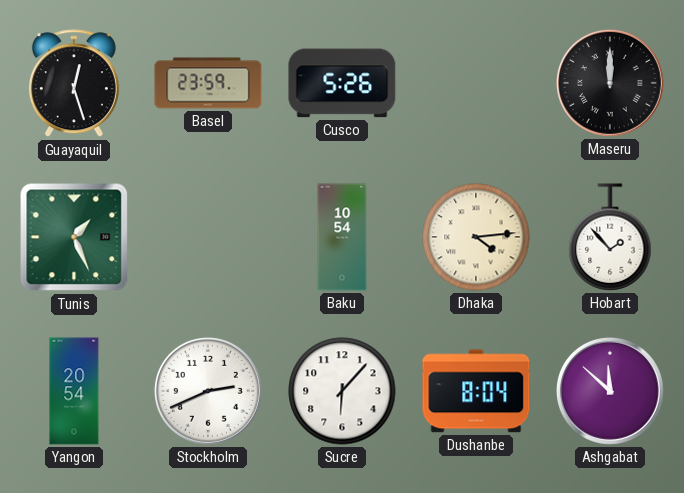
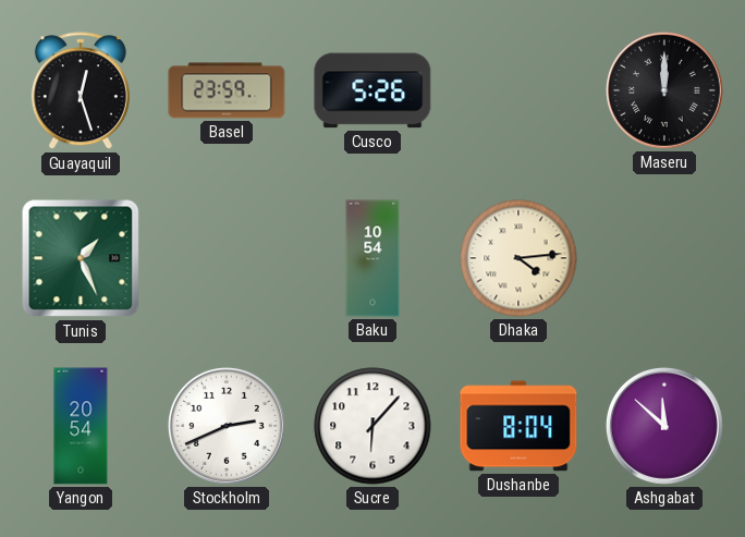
Hobart: 1:53 -> none (610, 237)
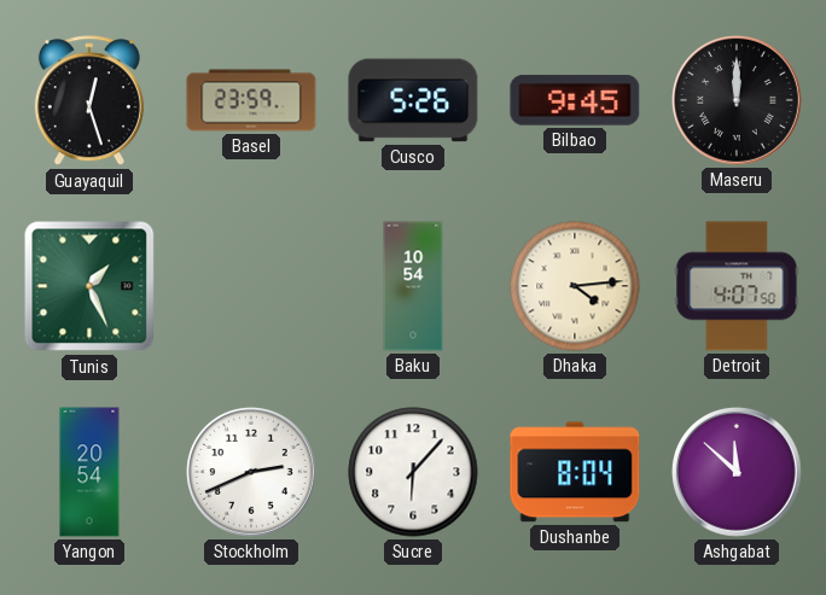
Bilbao: none -> 9:45 (575, 100)
Detroit: none -> 4:07 (737, 286)
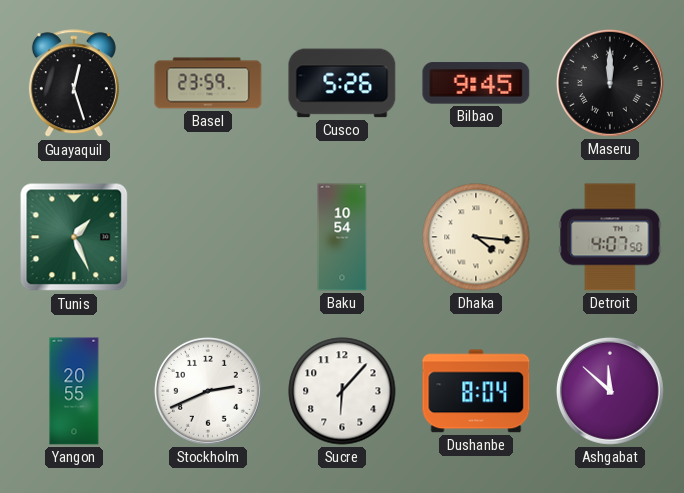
Dhaka: 4:14 -> 4:16 (476, 237)
Yangon: 20:54 -> 20:55 (74, 391)
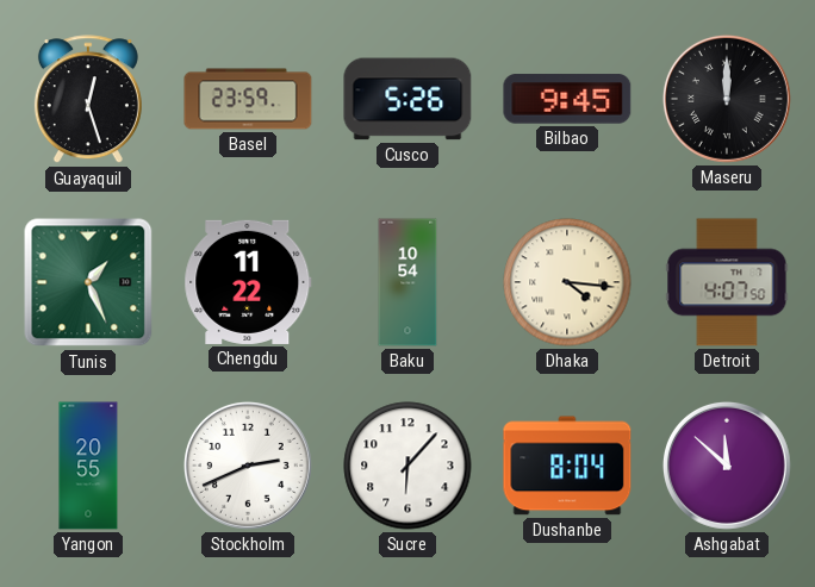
Chengdu: none -> 11:22 (248, 282)
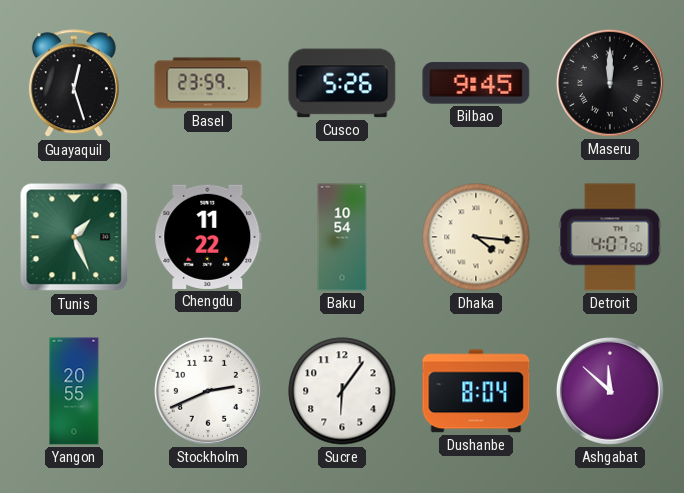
Sucre: 6:07 -> 6:06 (342, 391)
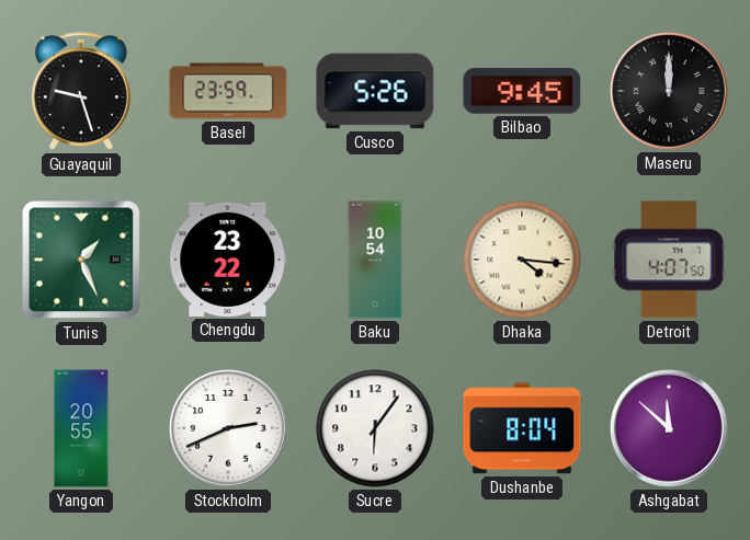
Guayaquil: 12:27 -> 9:27 (81, 92)
Chengdu: 11:22 -> 23:22 (228, 260)
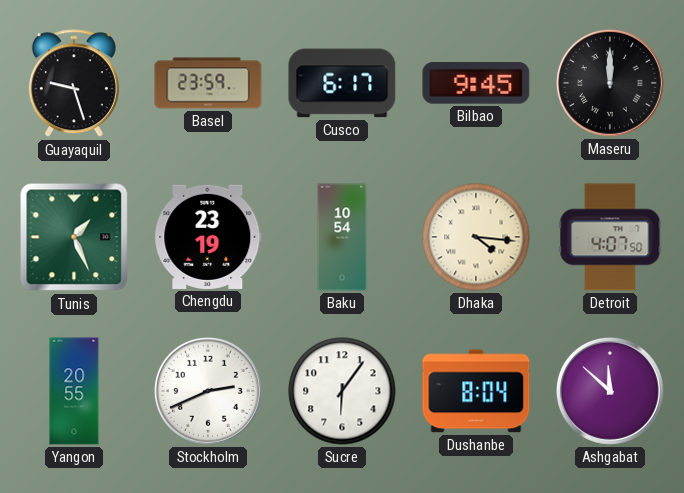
Cusco: 5:26 -> 6:17 (342, 83)
Chengdu: 23:22 -> 23:19 (208, 237)
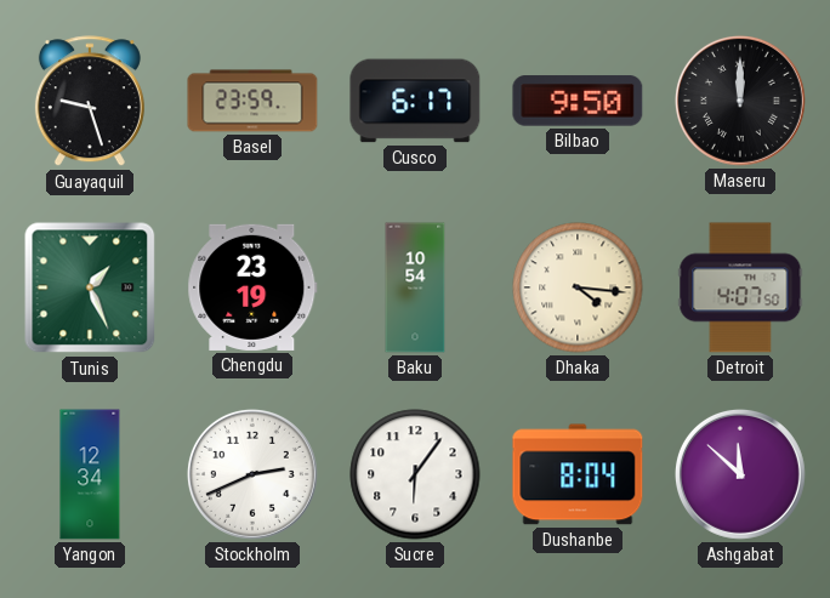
Bilbao: 9:45 -> 9:50 (578, 101)
Yangon: 20:55 -> 12:34 (90, 474)
